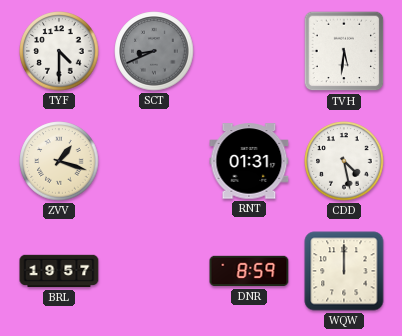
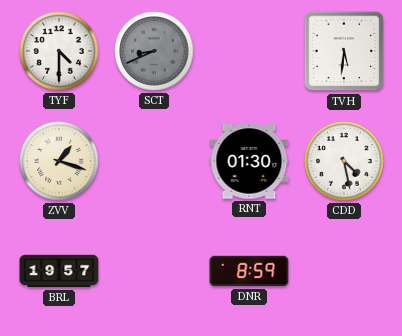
RNT: 01:31 -> 01:30 (249, 161)
WQW: 12:00 -> none (344, 271)
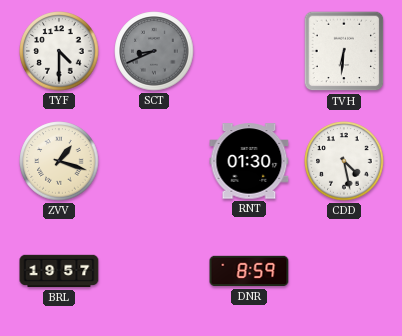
TVH: 5:31 -> 6:31 (344, 51)
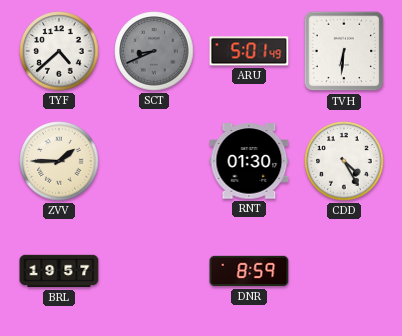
TYF: 4:30 -> 4:38 (59, 51)
ARU: none -> 5:01 (249, 51)
ZVV: 1:18 -> 1:45 (59, 161)
CDD: 4:28 -> 4:25 (344, 161)
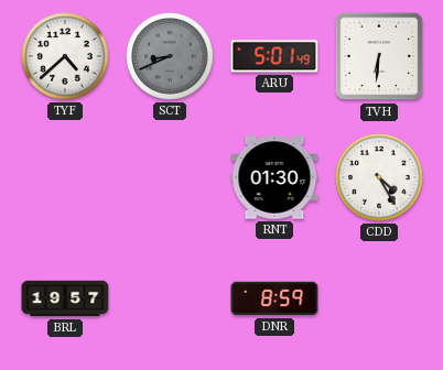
ZVV: 1:45 -> none (59, 161)
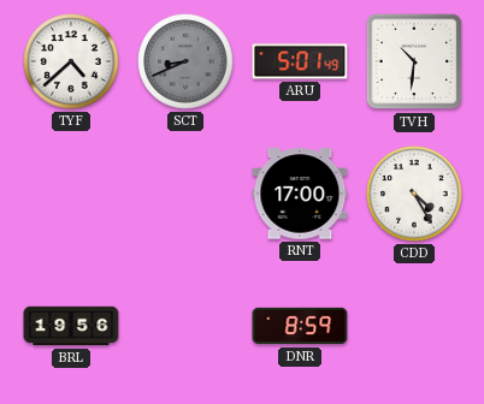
TVH: 6:31 -> 10:31 (414, 61)
RNT: 01:30 -> 17:00 (300, 194)
BRL: 19:57 -> 19:56 (71, 326)
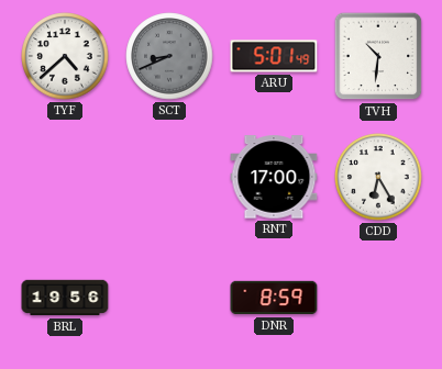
CDD: 4:25 -> 6:25 (378, 177)
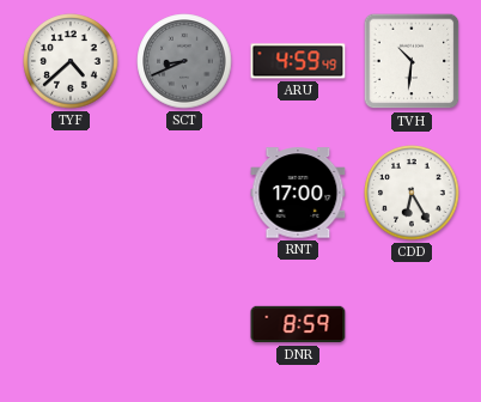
ARU: 5:01 -> 4:59 (298, 61)
BRL: 19:56 -> none (65, 298)
